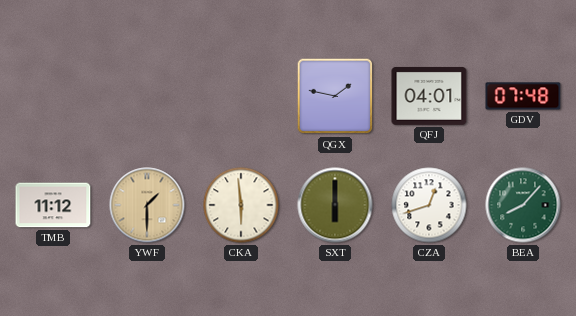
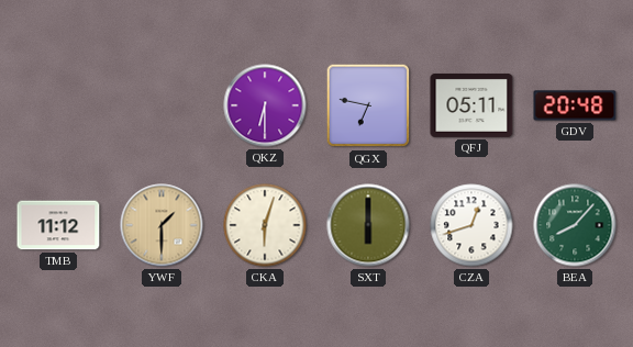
QKZ: none -> 6:30 (265, 105)
QGX: 1:47 -> 6:47 (368, 105)
QFJ: 04:01 -> 05:11 (471, 105)
GDV: 07:48 -> 20:48 (575, 105)
CKA: 5:59 -> 6:03 (265, 225)
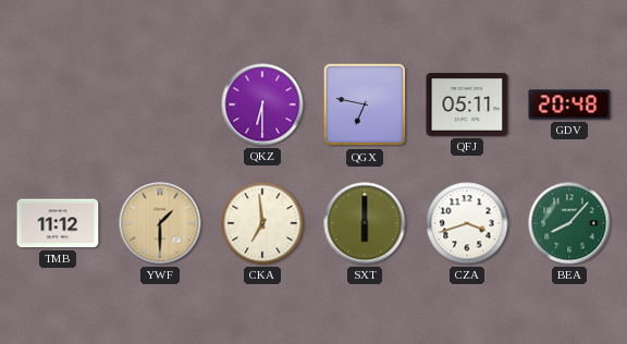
CKA: 6:03 -> 6:59 (262, 223)
CZA: 12:42 -> 3:42 (467, 223)
